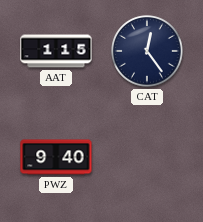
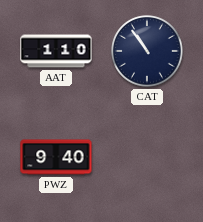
AAT: 1:15 -> 1:10 (56, 51)
CAT: 12:24 -> 10:54 (147, 51)
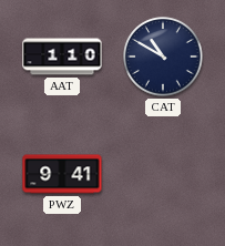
CAT: 10:54 -> 10:50 (163, 57)
PWZ: 9:40 -> 9:41 (62, 174)
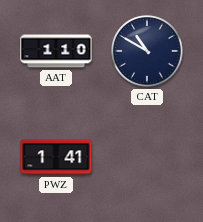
PWZ: 9:41 -> 1:41 (56, 157)
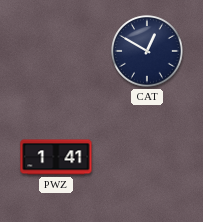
AAT: 1:10 -> none (56, 51)
CAT: 10:50 -> 12:50 (147, 51)
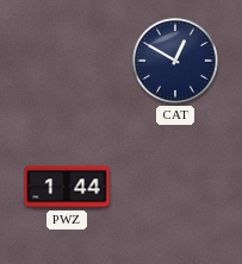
PWZ: 1:41 -> 1:44 (67, 187)
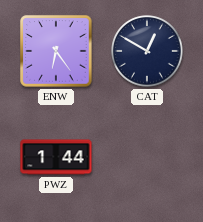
ENW: none -> 6:24 (56, 51)
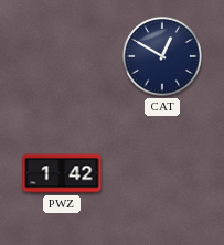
ENW: 6:24 -> none (56, 51)
PWZ: 1:44 -> 1:42 (62, 173)
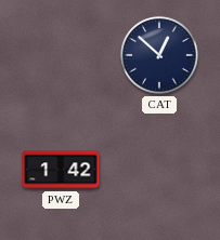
CAT: 12:50 -> 12:52 (159, 55)
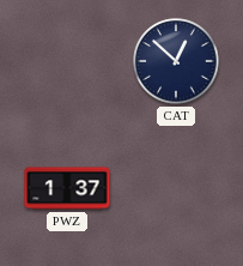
PWZ: 1:42 -> 1:37 (67, 188)
